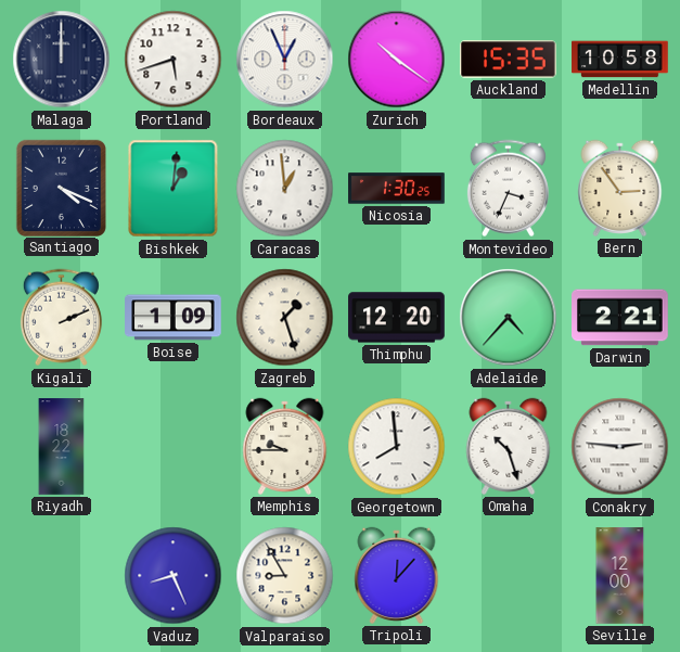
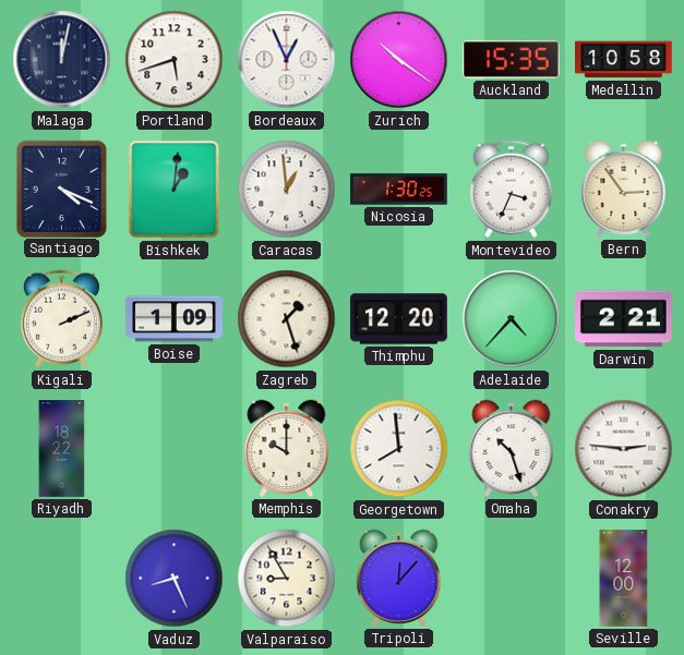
Malaga: 12:00 -> 12:02 (62, 60)
Memphis: 9:45 -> 10:00 (287, 448)
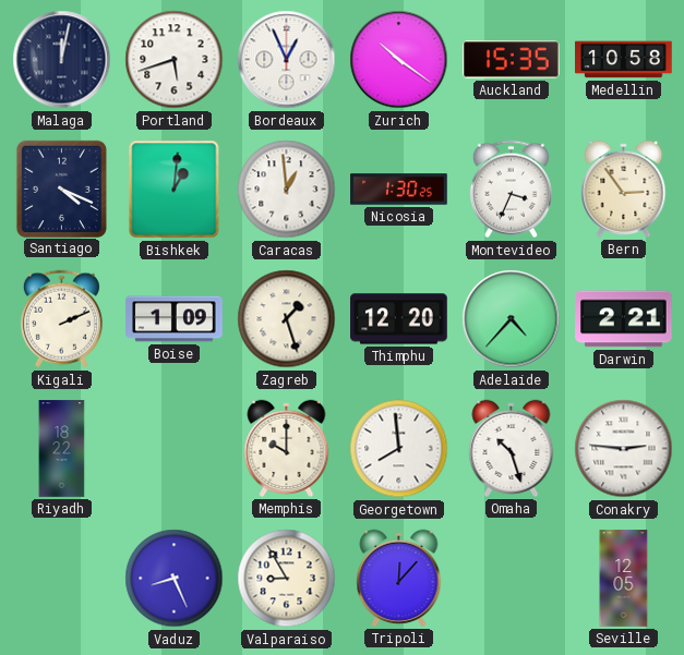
Seville: 12:00 -> 12:05 (624, 579)
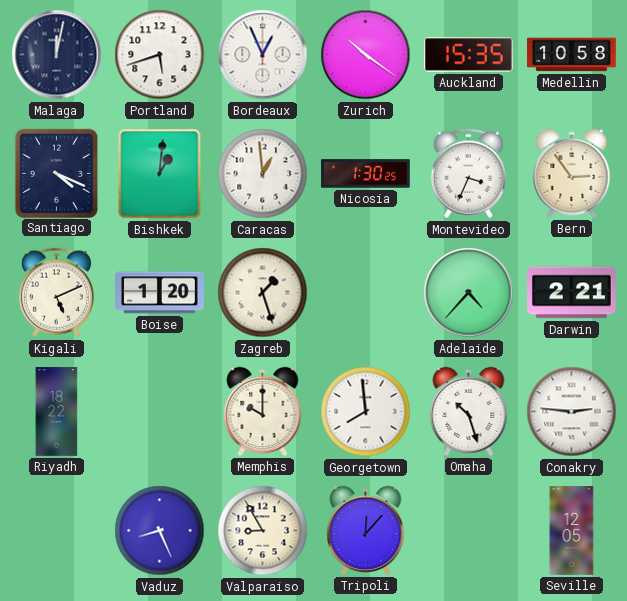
Kigali: 2:11 -> 5:11 (56, 293)
Boise: 1:09 -> 1:20 (160, 293)
Thimphu: 12:20 -> none (399, 319)
